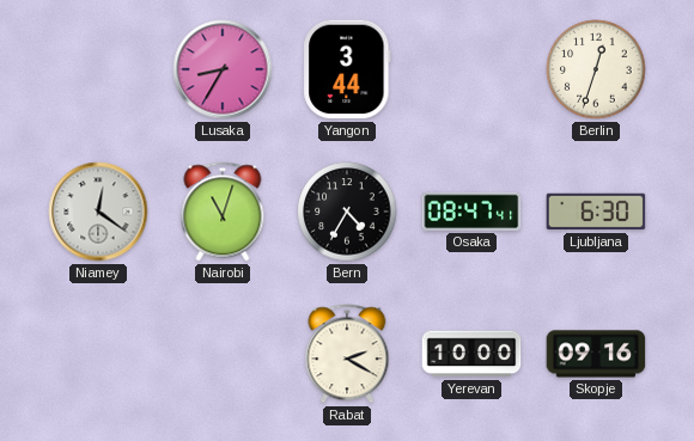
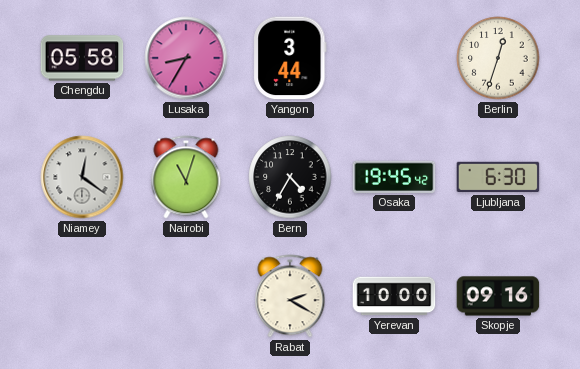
Chengdu: none -> 05:58 (82, 58)
Osaka: 08:47 -> 19:45 (394, 177)
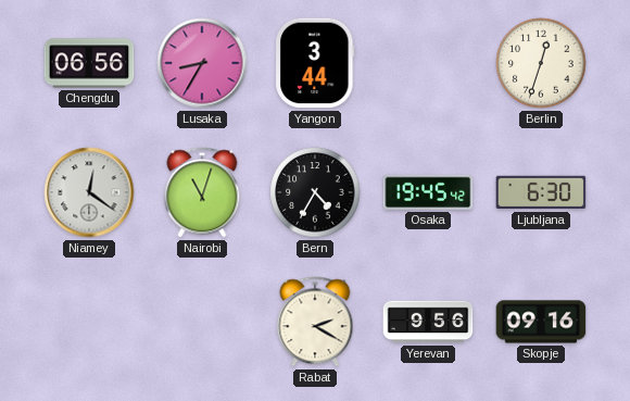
Chengdu: 05:58 -> 06:56 (89, 63)
Yerevan: 10:00 -> 9:56 (428, 322)
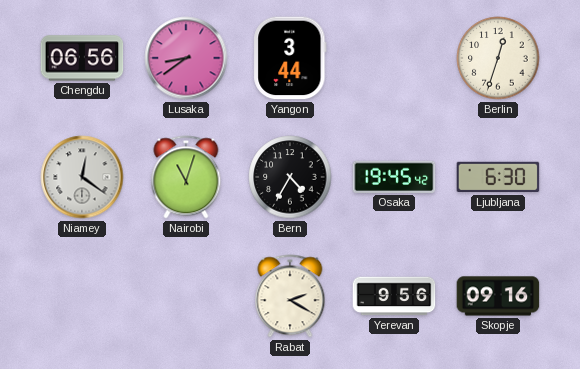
Lusaka: 8:35 -> 8:39 (186, 58)
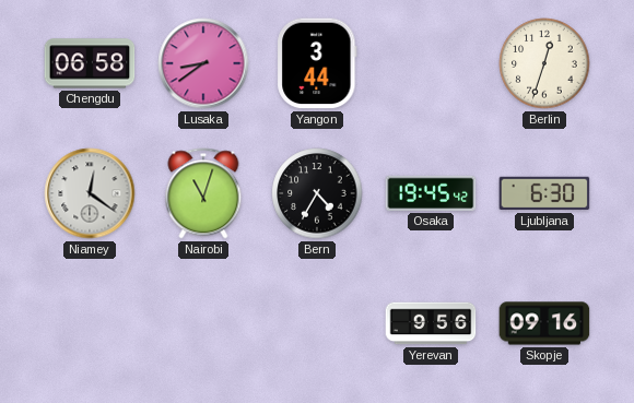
Chengdu: 06:56 -> 06:58 (90, 63)
Rabat: 2:20 -> none (290, 296)
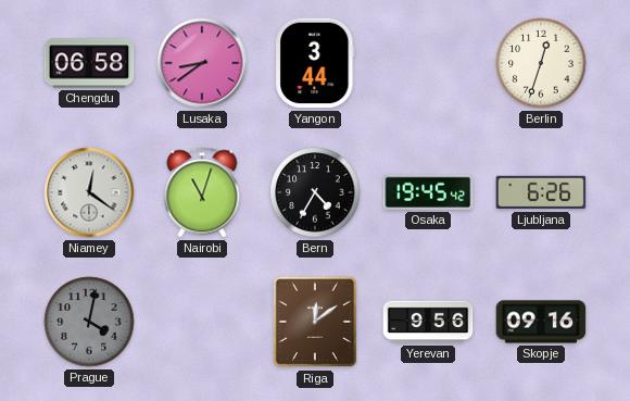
Ljubljana: 6:30 -> 6:26 (541, 192)
Prague: none -> 4:02 (89, 322)
Riga: none -> 12:09 (315, 322)
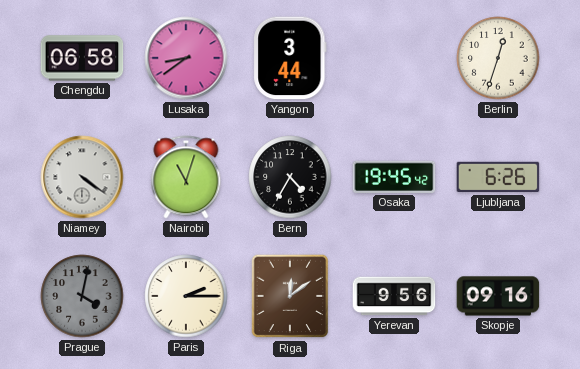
Niamey: 12:21 -> 4:21 (82, 177)
Paris: none -> 2:15 (186, 296)
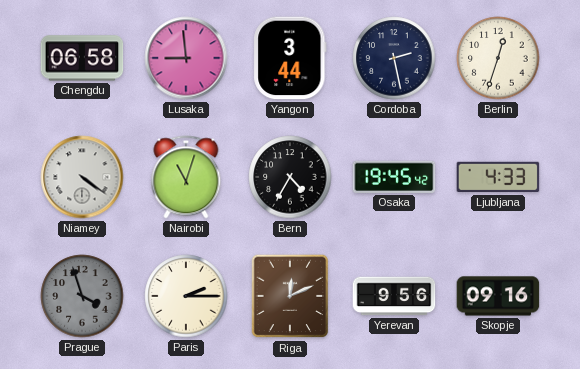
Lusaka: 8:39 -> 8:59 (186, 58)
Cordoba: none -> 2:28 (394, 58)
Ljubljana: 6:26 -> 4:33 (498, 177)
Prague: 4:02 -> 3:57 (82, 296)
Riga: 12:09 -> 12:11 (290, 296)
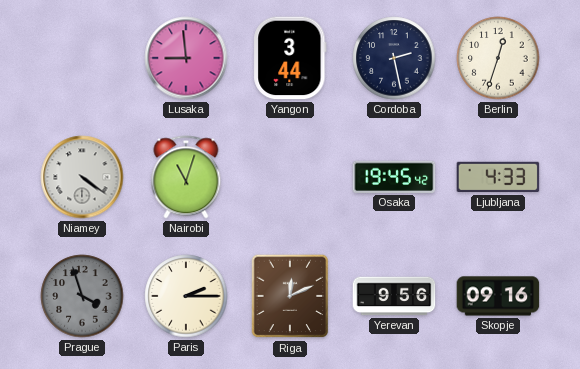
Chengdu: 06:58 -> none (82, 58)
Bern: 4:35 -> none (290, 177)
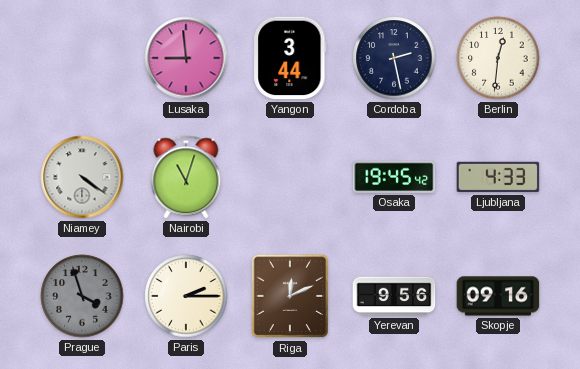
Berlin: 12:33 -> 12:31 (498, 58)
